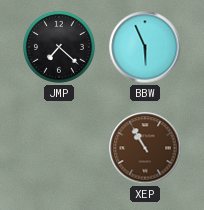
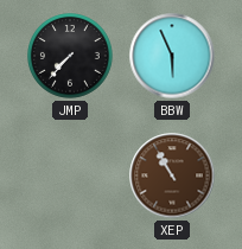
JMP: 7:22 -> 7:37 (70, 56)
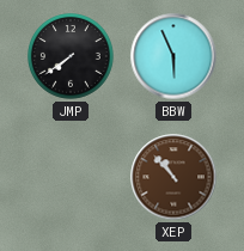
JMP: 7:37 -> 7:39 (71, 56)
XEP: 10:55 -> 10:53 (173, 177)
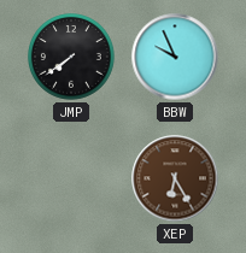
BBW: 5:56 -> 9:56 (175, 57)
XEP: 10:53 -> 6:25 (175, 178)
